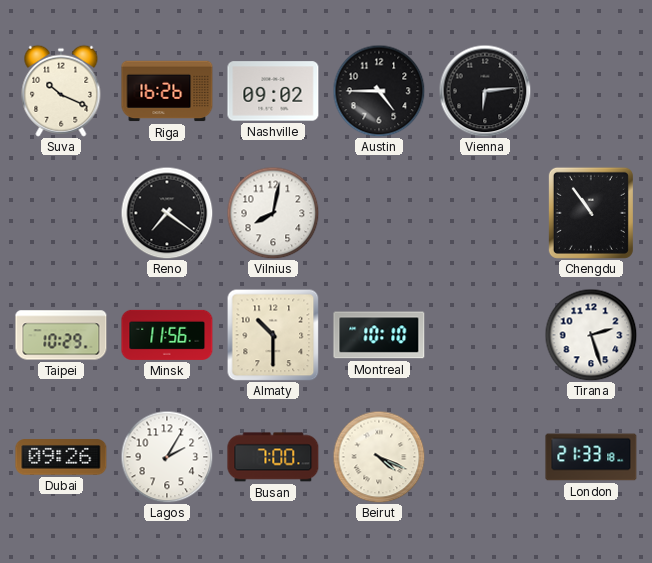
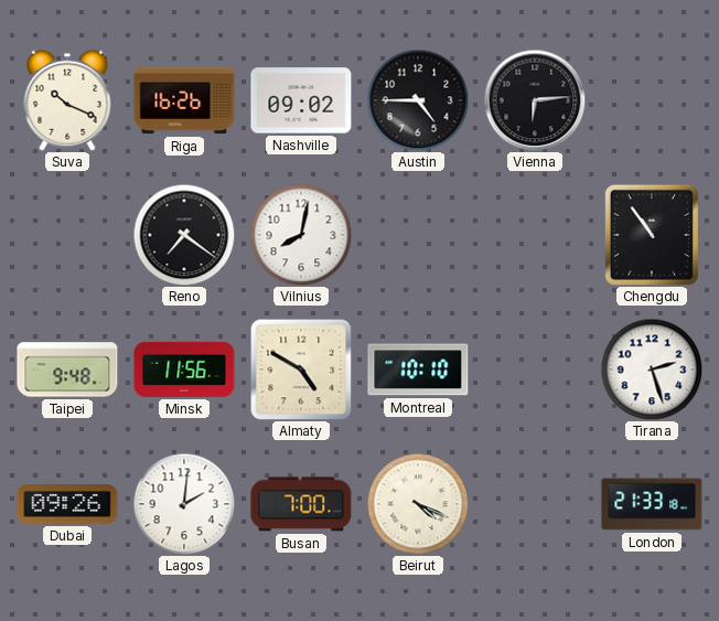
Taipei: 10:29 -> 9:48 (67, 370)
Almaty: 10:30 -> 4:50 (301, 370)
Lagos: 2:05 -> 2:01 (184, 504)
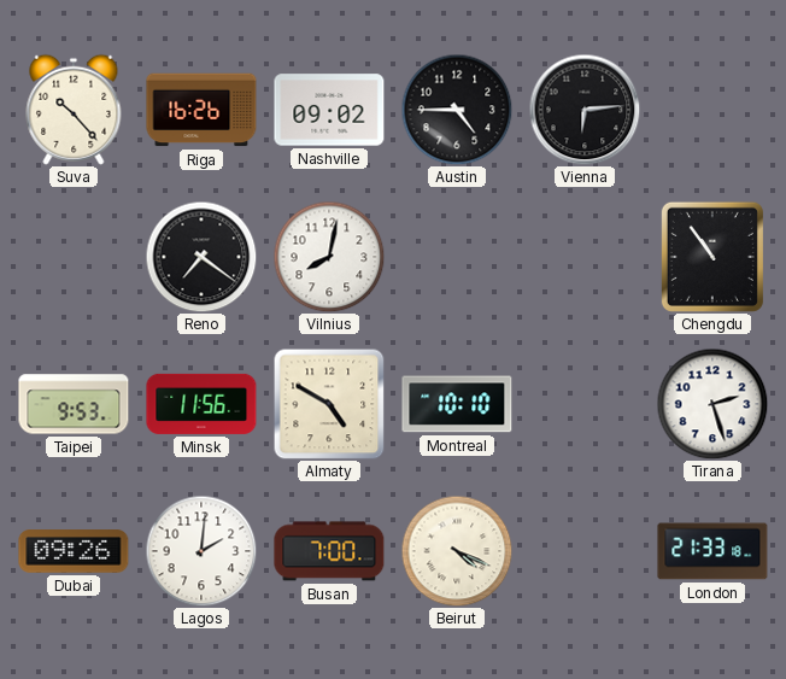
Suva: 10:19 -> 10:23 (74, 110)
Taipei: 9:48 -> 9:53 (74, 404)
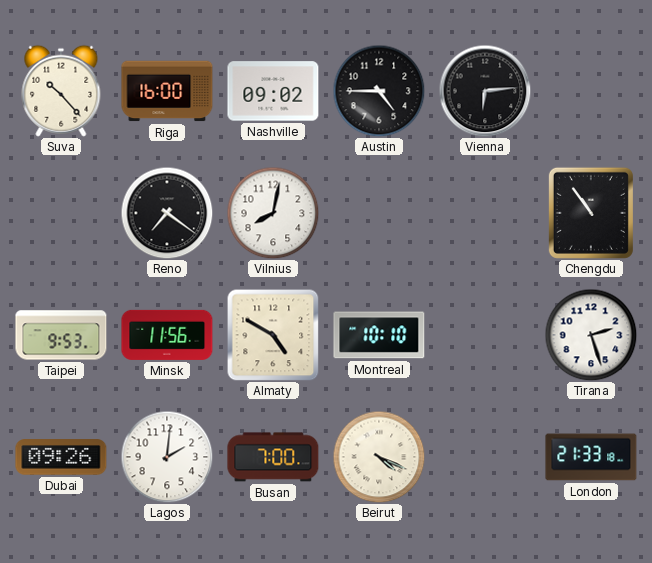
Riga: 16:26 -> 16:00 (167, 91)
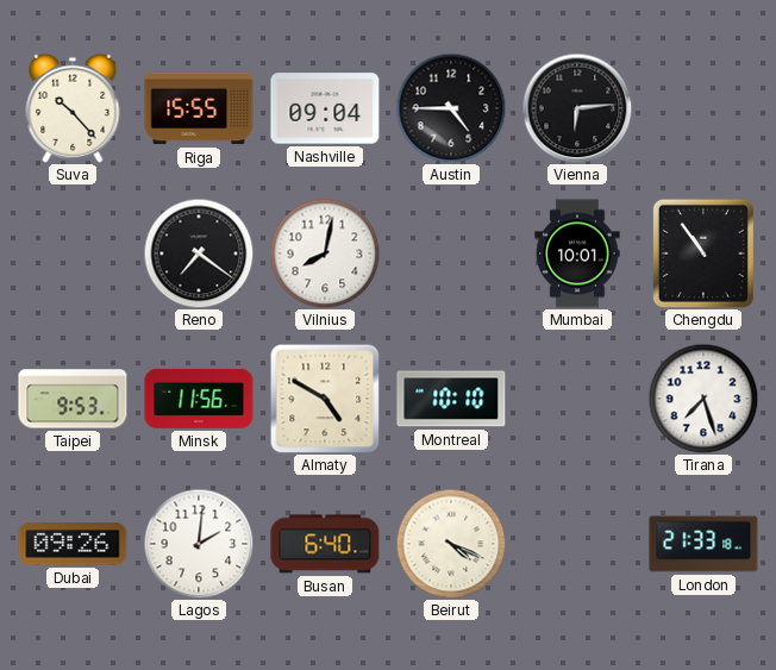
Riga: 16:00 -> 15:55 (199, 108)
Nashville: 09:02 -> 09:04 (325, 108)
Mumbai: none -> 10:01 (577, 253)
Tirana: 2:27 -> 7:27 (703, 399)
Busan: 7:00 -> 6:40 (325, 544)
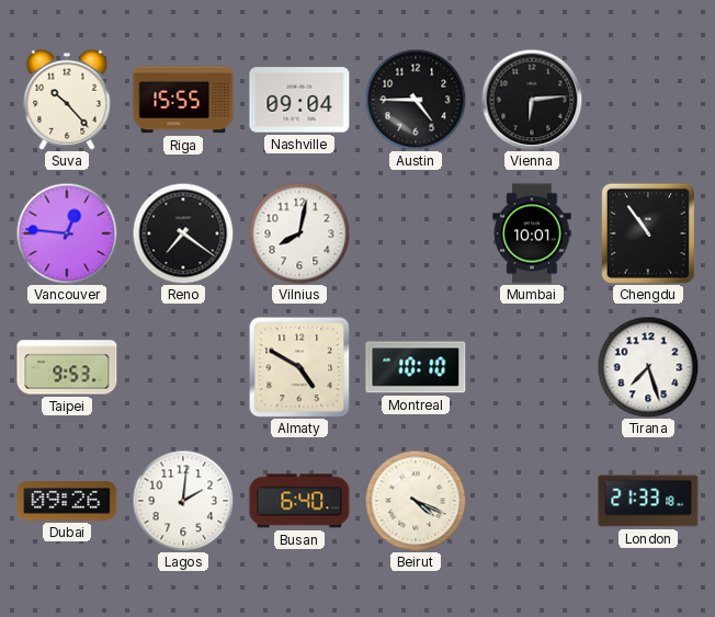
Vancouver: none -> 12:46 (67, 233)
Minsk: 11:56 -> none (199, 399)
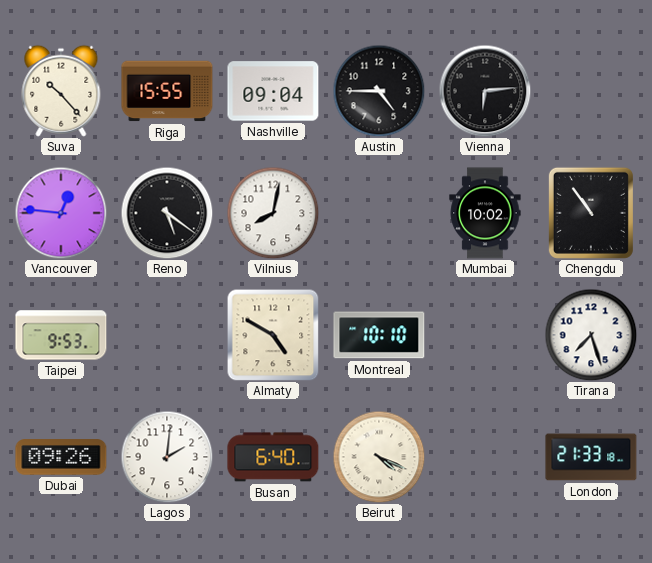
Reno: 7:21 -> 5:21 (167, 213)
Mumbai: 10:01 -> 10:02 (485, 213)
